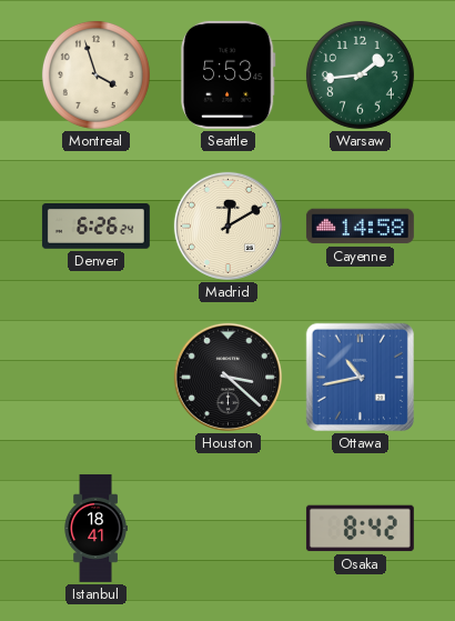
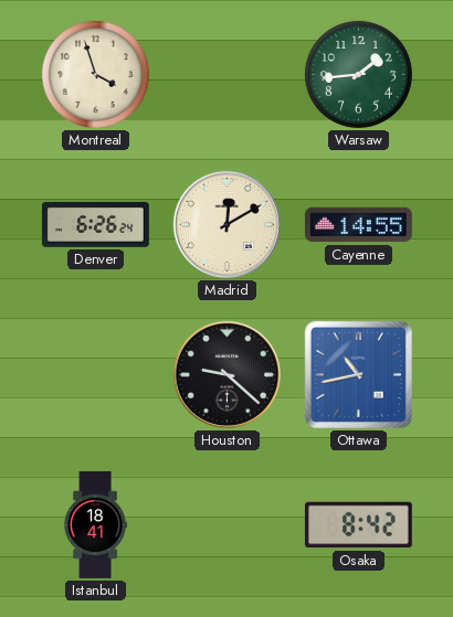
Seattle: 5:53 -> none (228, 74)
Cayenne: 14:58 -> 14:55 (358, 225)
Houston: 3:22 -> 9:22 (227, 374)
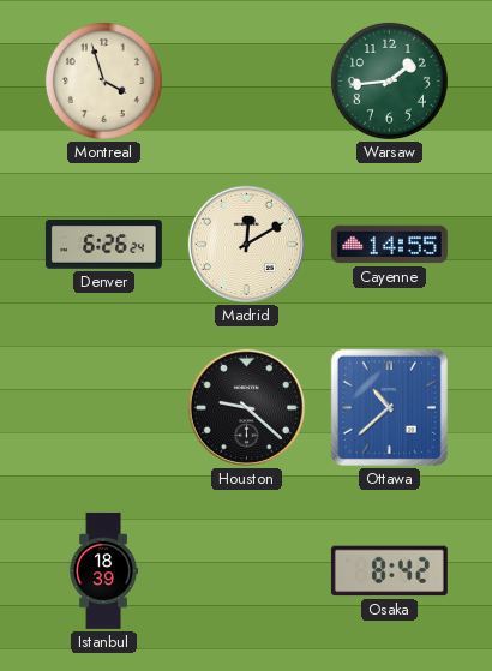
Ottawa: 10:43 -> 10:38 (389, 407)
Istanbul: 18:41 -> 18:39 (103, 570)
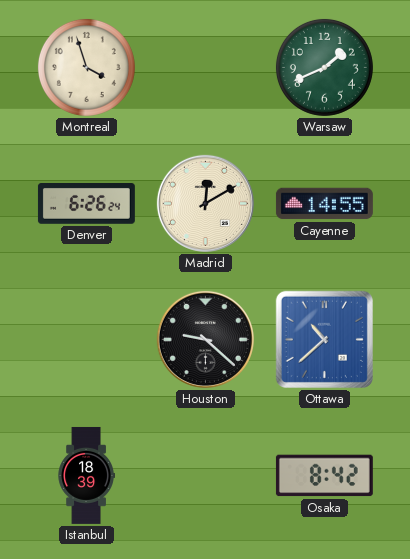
Warsaw: 1:44 -> 1:41 (324, 67)
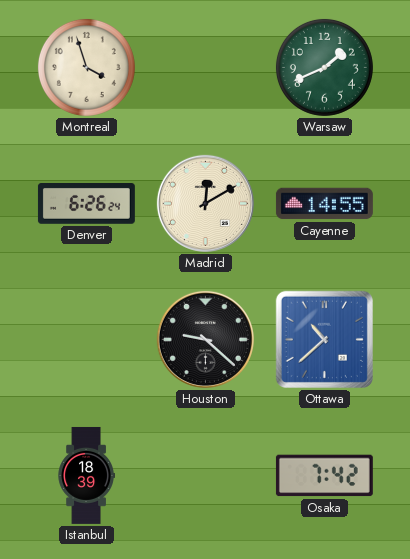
Osaka: 8:42 -> 7:42 (324, 476)
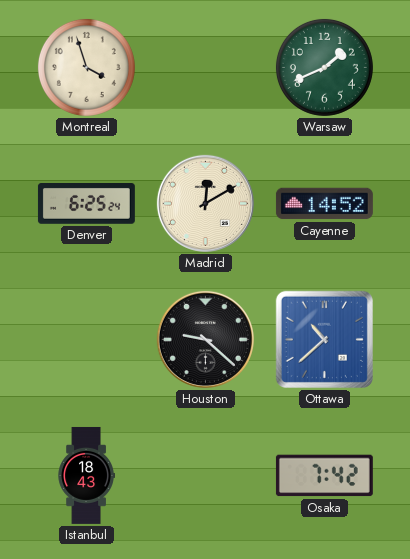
Denver: 6:26 -> 6:25 (86, 204)
Cayenne: 14:55 -> 14:52 (324, 204)
Istanbul: 18:39 -> 18:43 (86, 475)
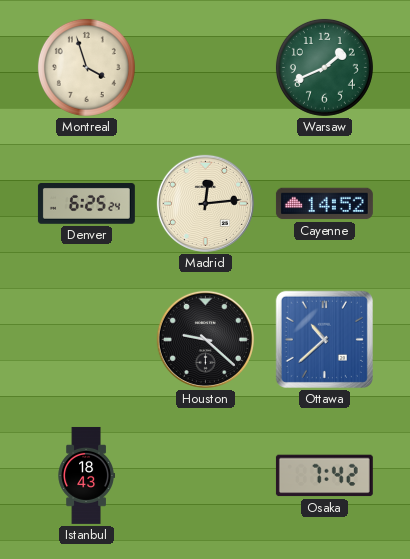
Madrid: 12:10 -> 12:14 (205, 203)
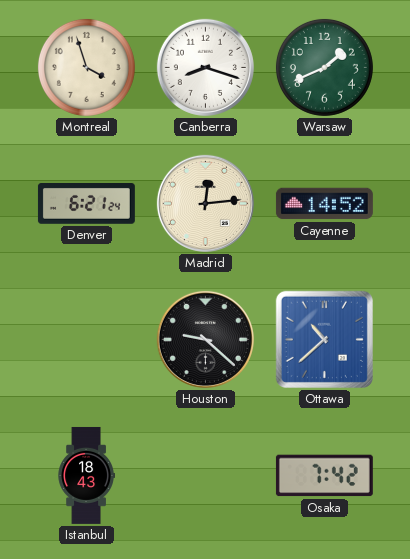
Canberra: none -> 8:18 (205, 67)
Denver: 6:25 -> 6:21 (86, 204)
